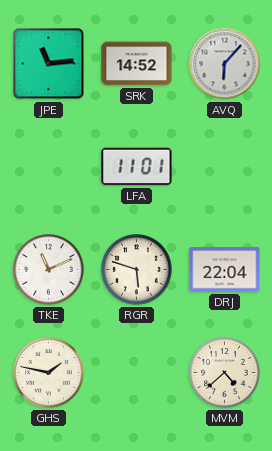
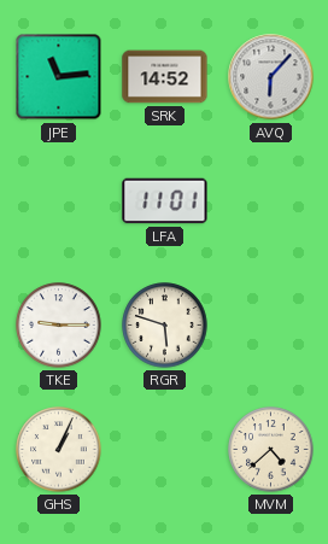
TKE: 11:11 -> 9:15 (59, 326)
DRJ: 22:04 -> none (225, 270)
GHS: 1:47 -> 1:04 (59, 450)
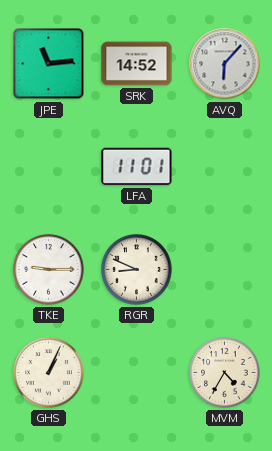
RGR: 5:48 -> 8:49 (137, 270)
MVM: 4:38 -> 4:35 (225, 373)
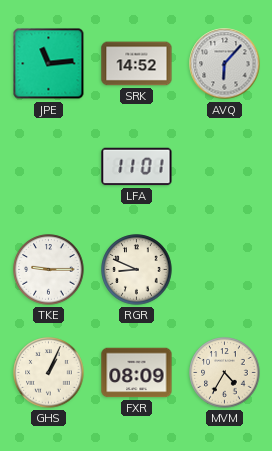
FXR: none -> 08:09 (137, 373)
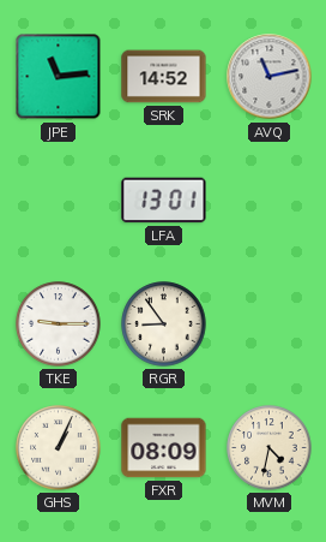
AVQ: 6:07 -> 11:13 (270, 77)
LFA: 11:01 -> 13:01 (164, 201)
RGR: 8:49 -> 8:54 (164, 324)
MVM: 4:35 -> 4:32 (270, 448)
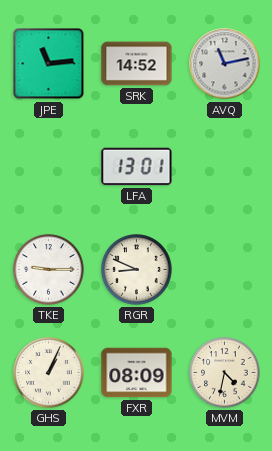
RGR: 8:54 -> 8:49 (137, 270)
